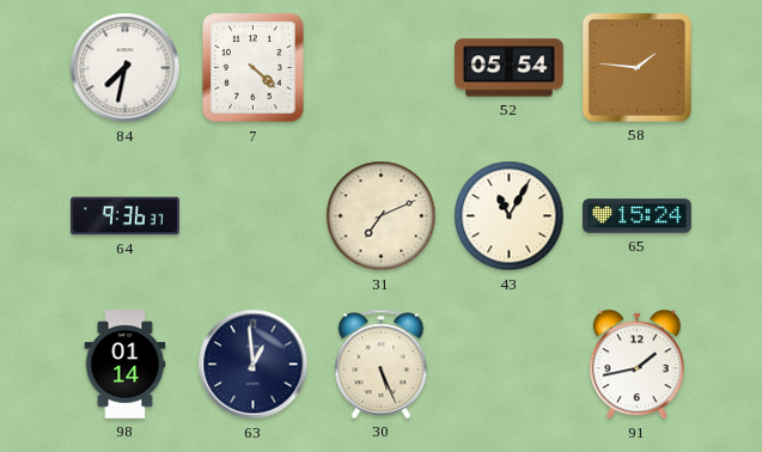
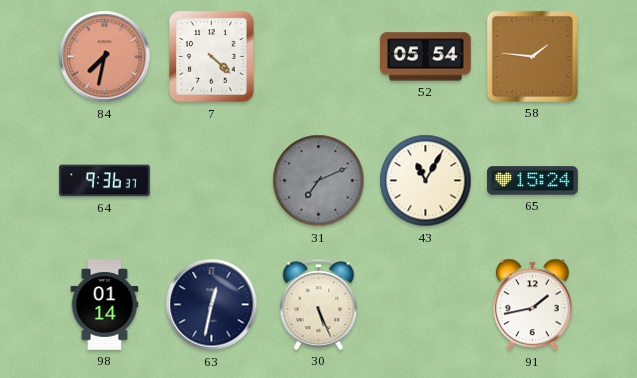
84 dial: white -> salmon (105, 57)
31 dial: cream -> grey (319, 181)
63: 12:59 -> 12:32 (212, 305)
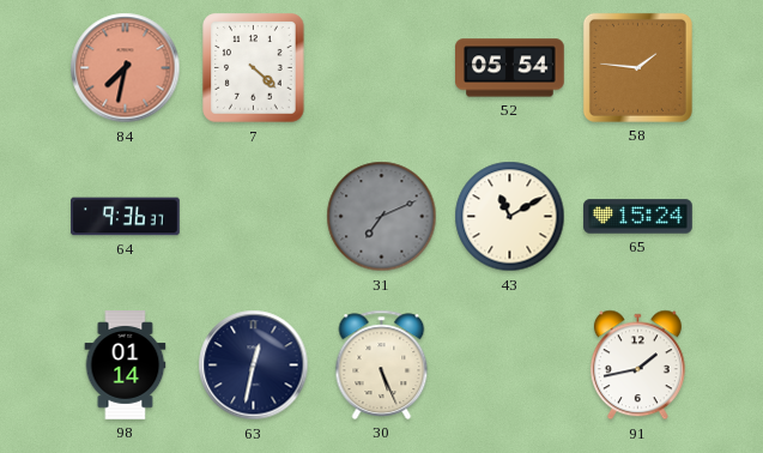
43: 11:05 -> 11:10 (510, 217)
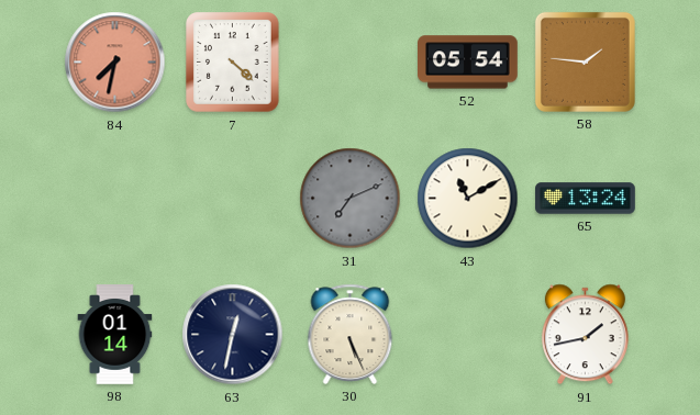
64: 9:36 -> none (126, 217)
65: 15:24 -> 13:24 (586, 199)
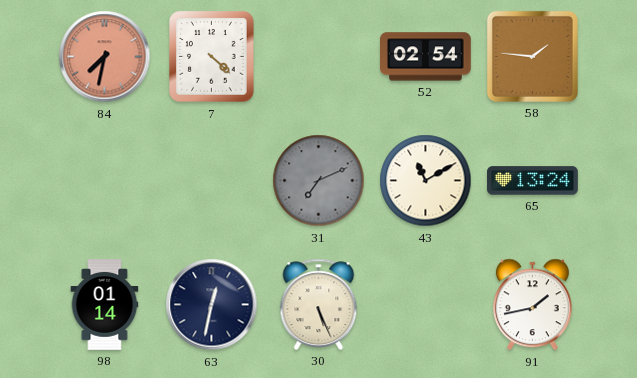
52: 05:54 -> 02:54 (426, 57)
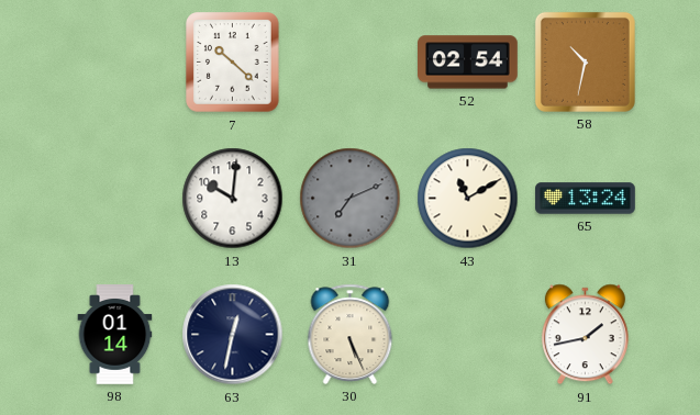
84: 7:32 -> none (105, 57)
7: 4:22 -> 10:22 (233, 63)
58: 1:46 -> 10:32 (585, 61)
13: none -> 10:01 (233, 199)
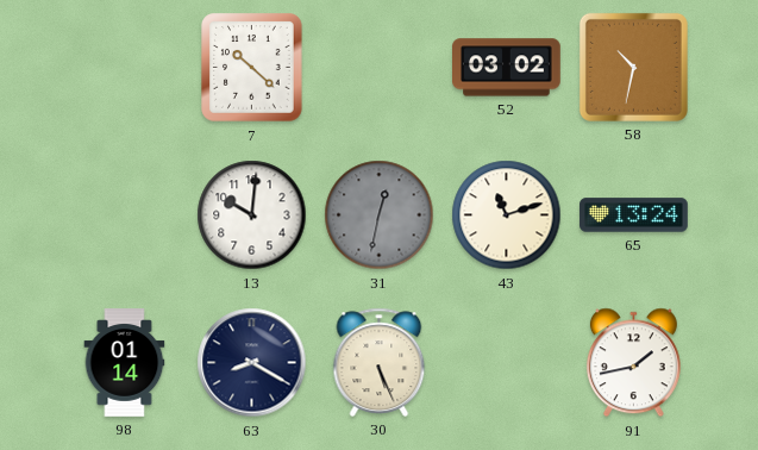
52: 02:54 -> 03:02 (507, 68)
31: 7:11 -> 12:32 (380, 215)
43: 11:10 -> 11:12 (507, 215)
63: 12:32 -> 8:20 (252, 363)
